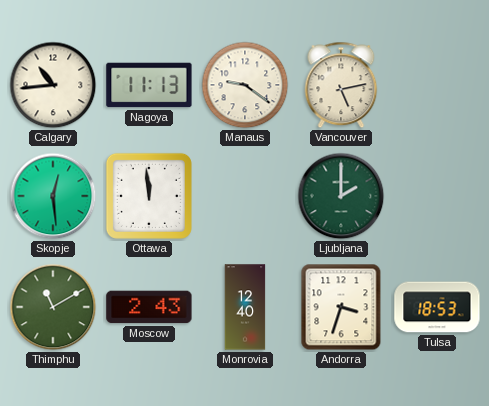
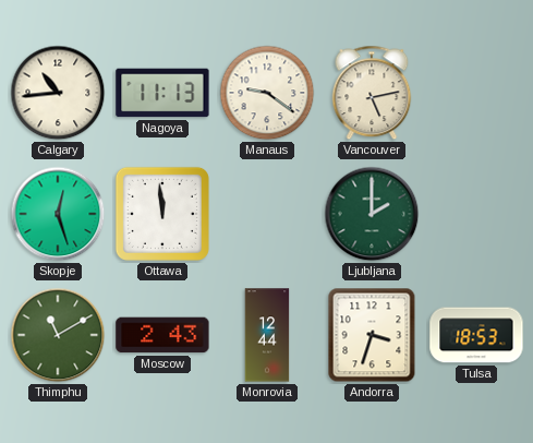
Skopje: 12:29 -> 12:27 (58, 214)
Monrovia: 12:40 -> 12:44 (267, 335)
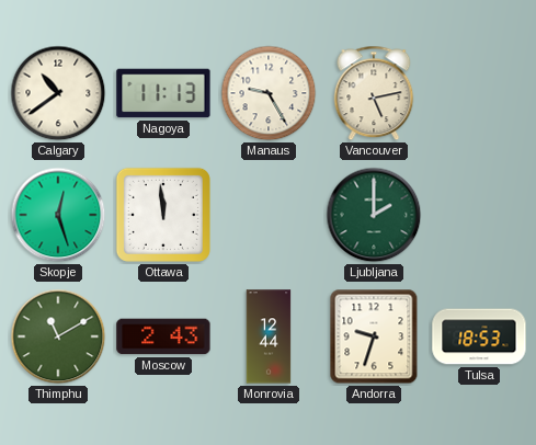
Calgary: 10:44 -> 10:39 (58, 93)
Manaus: 9:21 -> 9:25 (269, 93)
Andorra: 3:33 -> 9:33 (374, 336)
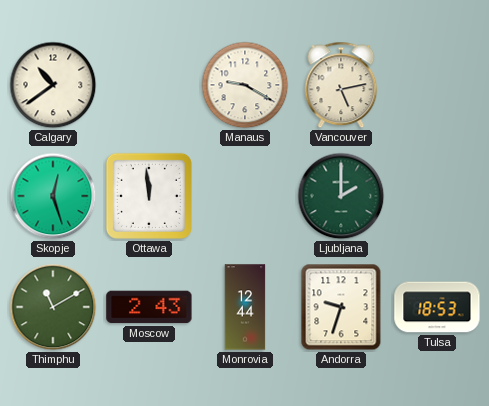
Nagoya: 11:13 -> none (163, 93)
Manaus: 9:25 -> 9:20 (245, 85)
